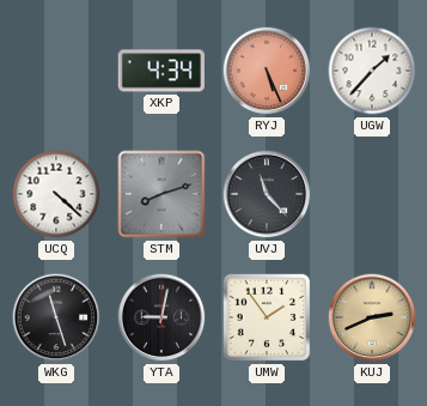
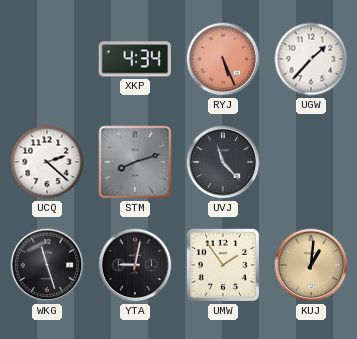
UCQ: 4:22 -> 2:22 (47, 162)
KUJ: 2:41 -> 1:01 (311, 265)
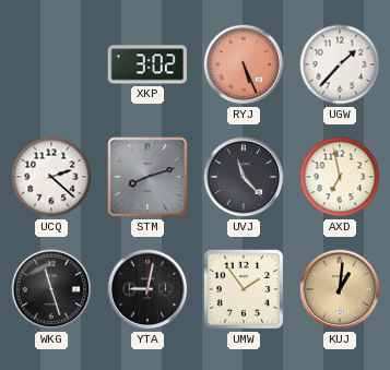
XKP: 4:34 -> 3:02 (147, 64)
AXD: none -> 6:58 (340, 177)
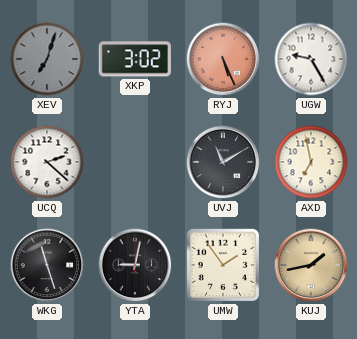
XEV: none -> 7:03 (47, 59)
UGW: 1:37 -> 9:25 (311, 59)
STM: 8:12 -> none (147, 177)
UVJ: 11:23 -> 11:10 (223, 162)
KUJ: 1:01 -> 1:43 (311, 265)
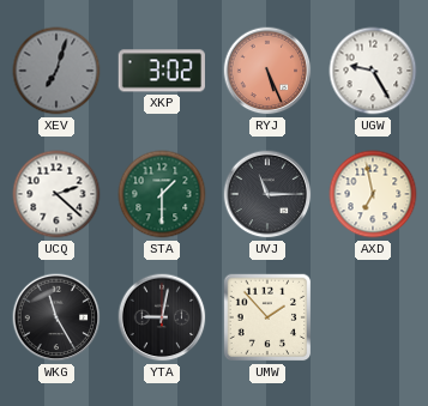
STA: none -> 1:30 (162, 194)
UVJ: 11:10 -> 11:15 (267, 194)
WKG: 11:27 -> 11:25 (56, 317)
UMW: 1:54 -> 1:53 (267, 317)
KUJ: 1:43 -> none (311, 265)
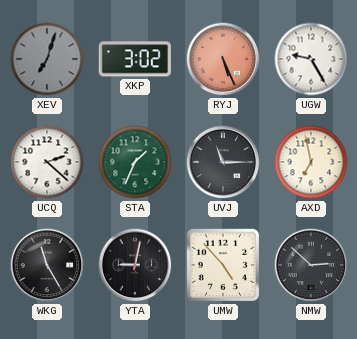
STA: 1:30 -> 1:34 (135, 162)
UMW: 1:53 -> 4:53 (223, 265)
NMW: none -> 2:52 (311, 265)
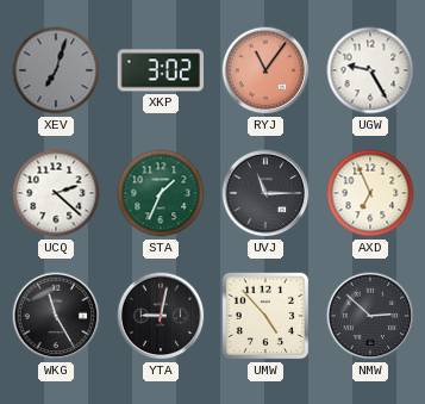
RYJ: 5:26 -> 11:06 (265, 70)
AXD: 6:58 -> 6:56 (370, 193)
